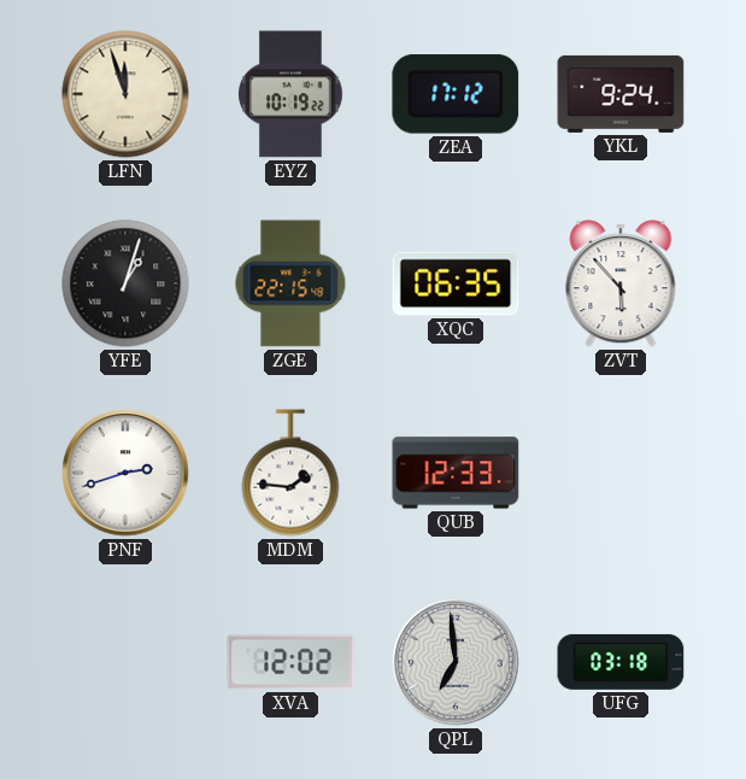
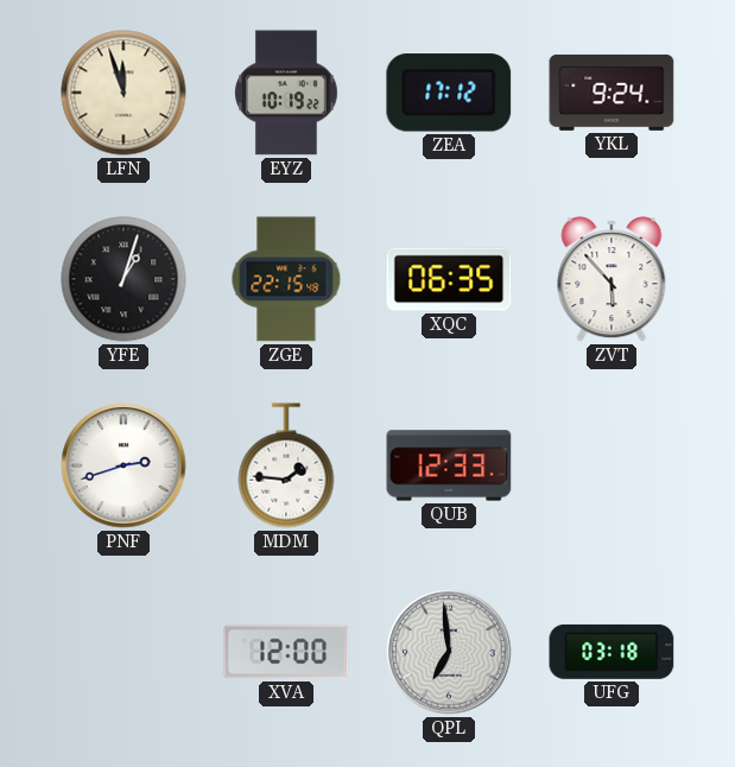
XVA: 12:02 -> 12:00 (286, 652)
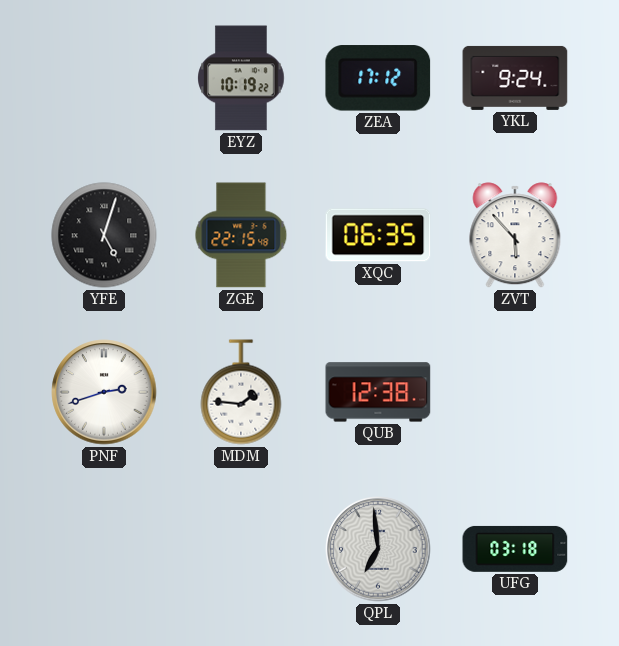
LFN: 11:57 -> none (123, 93)
YFE: 1:03 -> 5:03 (104, 235)
QUB: 12:33 -> 12:38 (378, 392)
XVA: 12:00 -> none (286, 652)
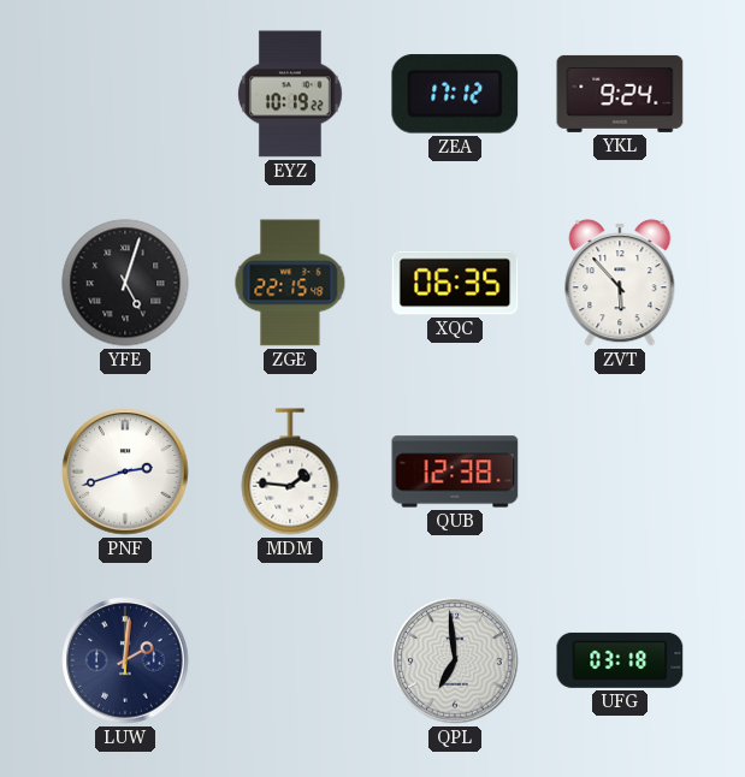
LUW: none -> 2:01 (125, 660)
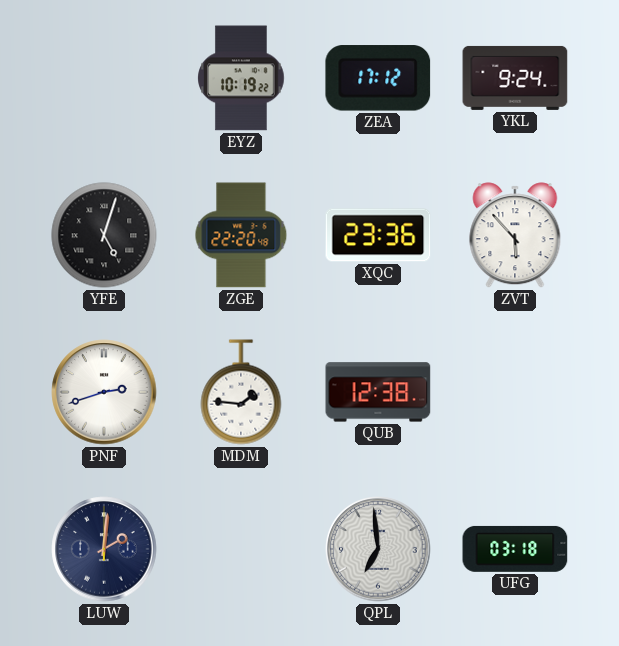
ZGE: 22:15 -> 22:20 (241, 235)
XQC: 06:35 -> 23:36 (378, 235)
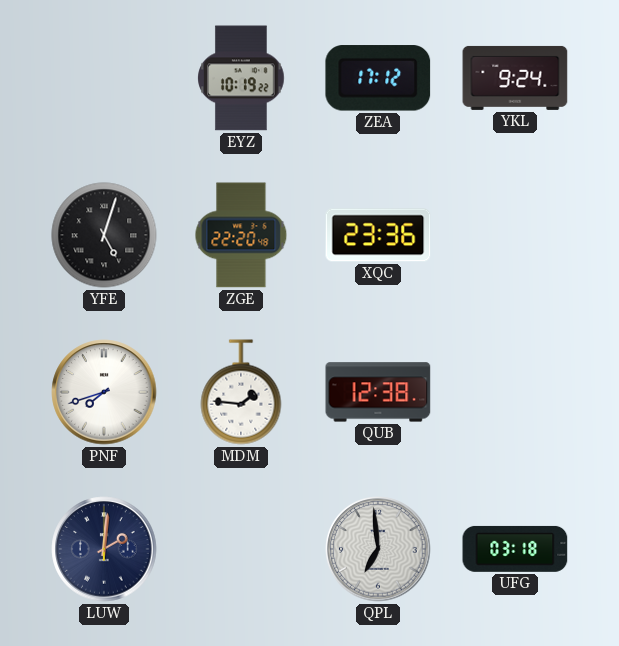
ZVT: 5:53 -> none (515, 235)
PNF: 2:42 -> 7:42 (104, 392)
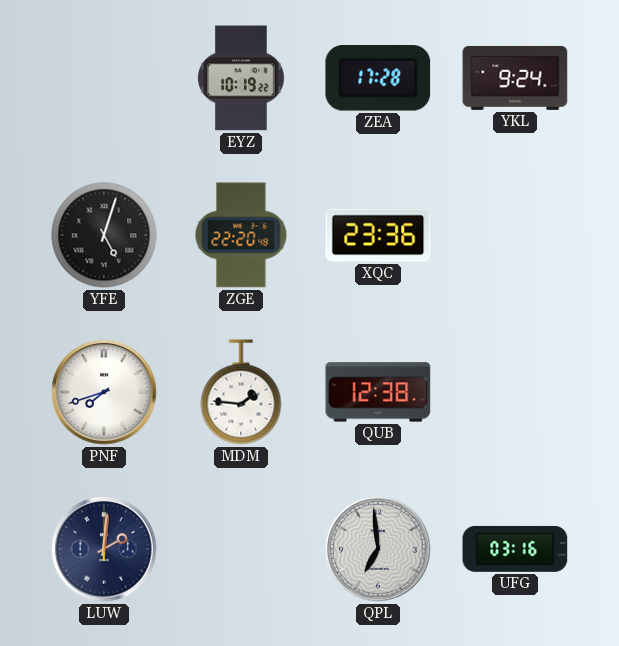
ZEA: 17:12 -> 17:28 (378, 78)
UFG: 03:18 -> 03:16 (515, 549)
